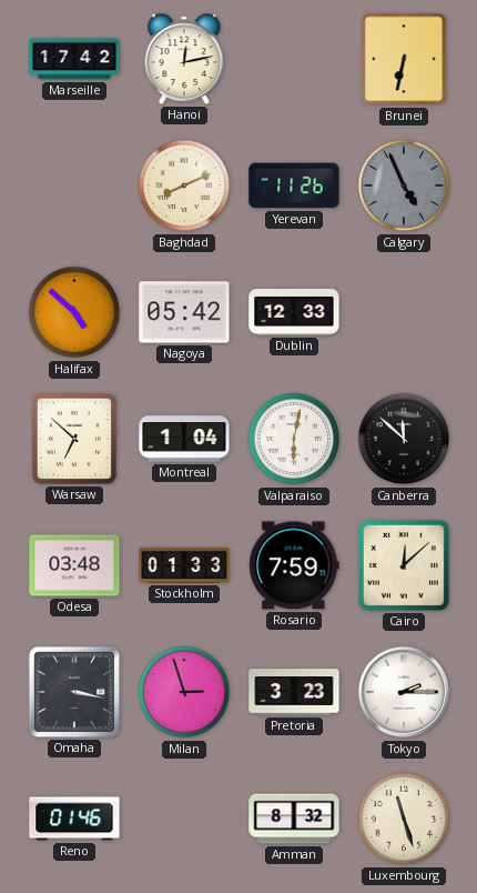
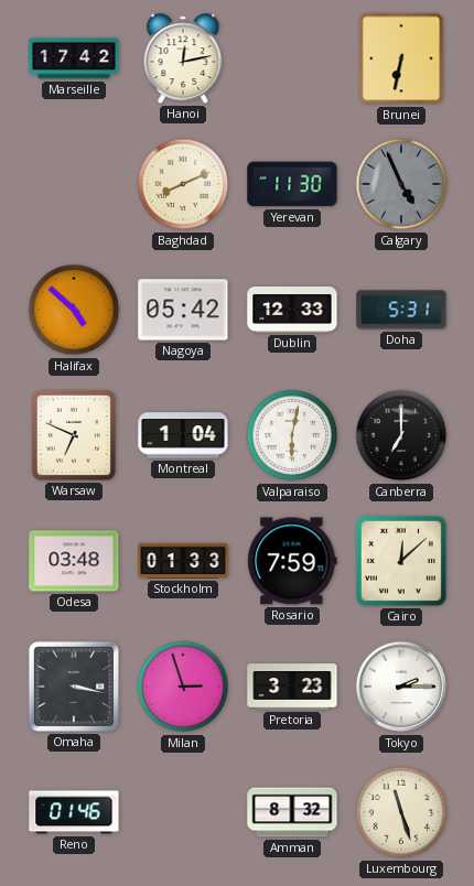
Yerevan: 11:26 -> 11:30 (292, 184)
Doha: none -> 5:31 (401, 310)
Warsaw: 6:52 -> 6:49 (74, 435)
Canberra: 11:52 -> 7:00 (401, 435)
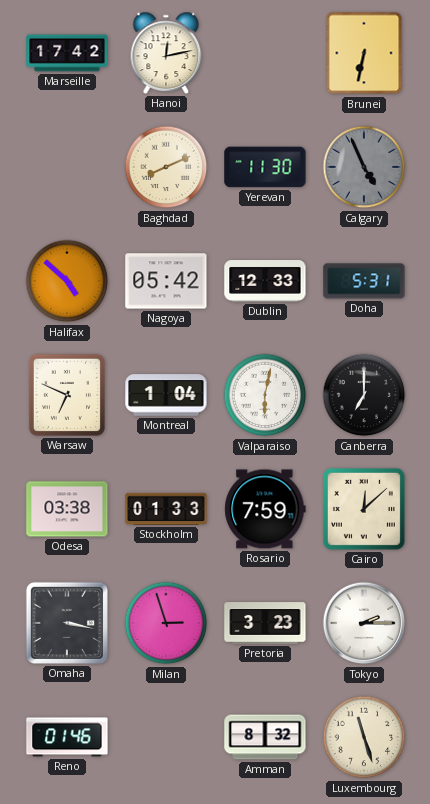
Odesa: 03:48 -> 03:38 (67, 509)
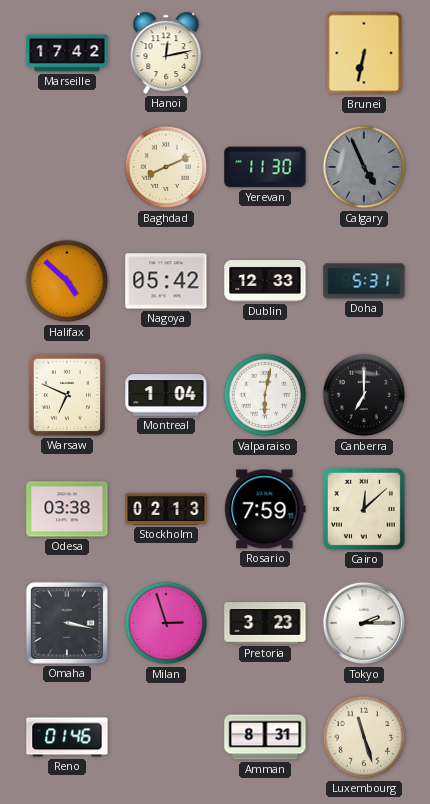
Stockholm: 01:33 -> 02:13 (166, 509)
Amman: 8:32 -> 8:31 (265, 737)
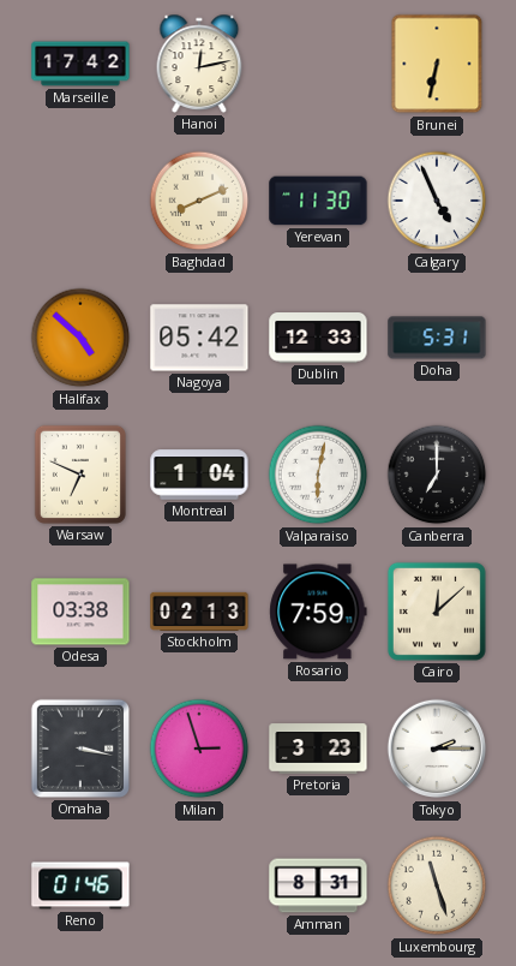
Calgary dial: grey -> white (437, 201)
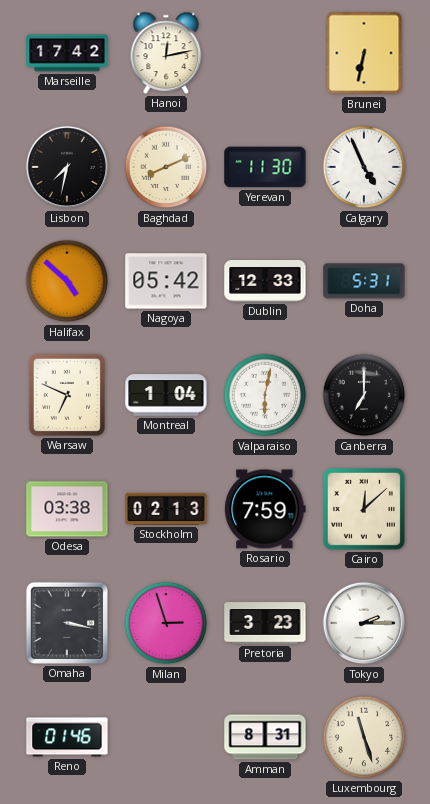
Lisbon: none -> 7:32 (67, 167)
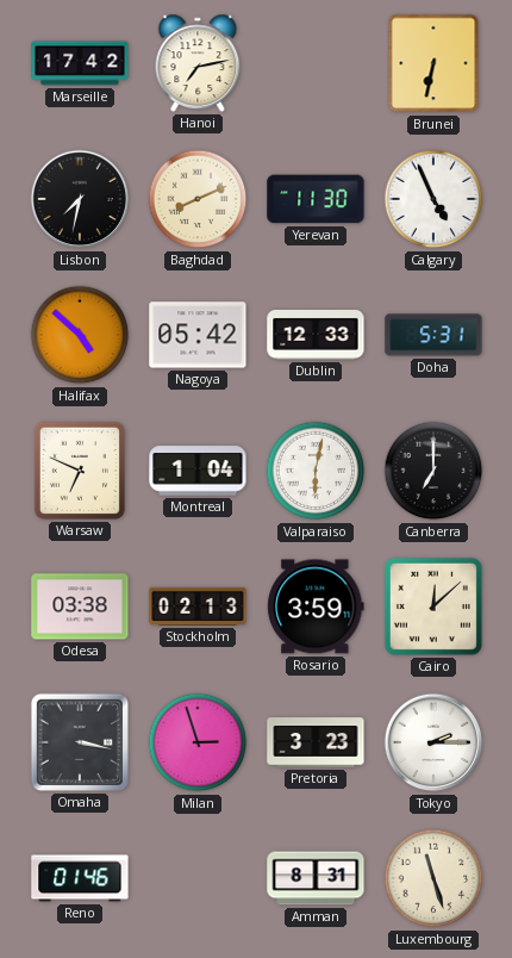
Hanoi: 12:13 -> 7:13 (198, 63)
Rosario: 7:59 -> 3:59 (316, 606)
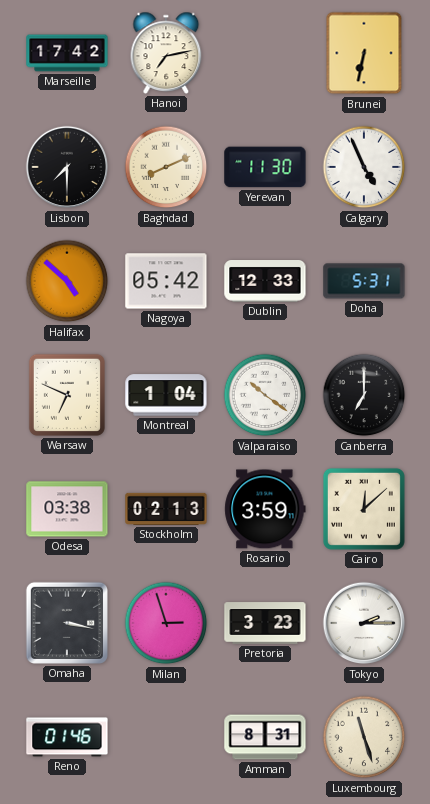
Lisbon: 7:32 -> 7:30 (67, 167)
Valparaiso: 6:02 -> 10:21 (265, 395)
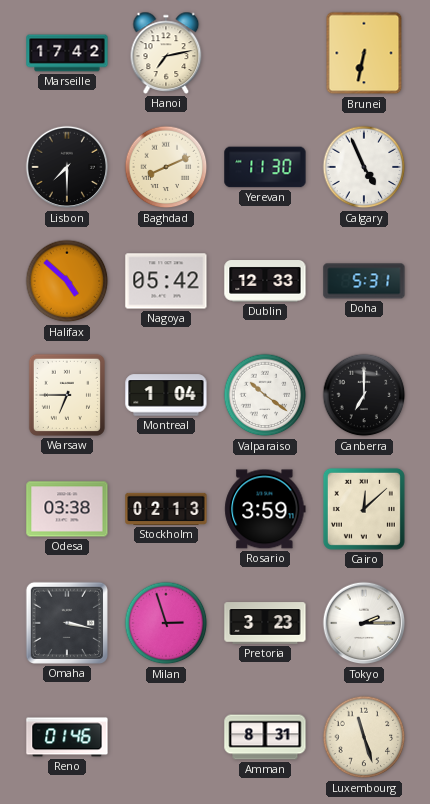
Warsaw: 6:49 -> 6:45 (67, 395)
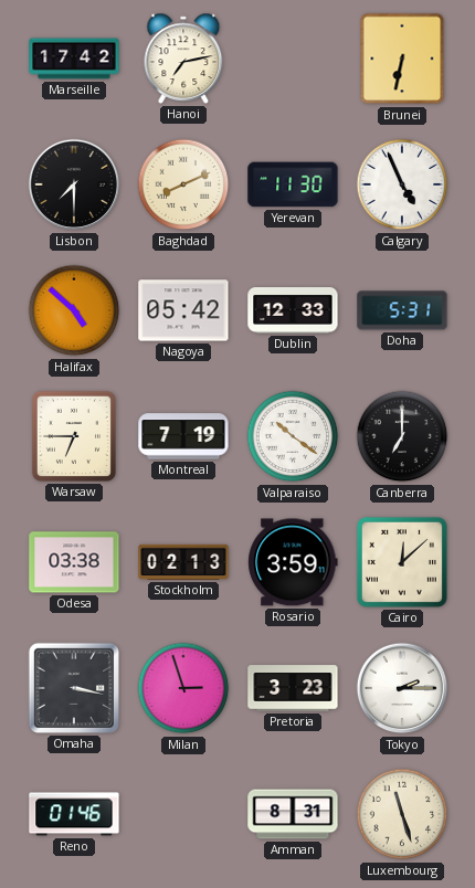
Montreal: 1:04 -> 7:19 (183, 436)
